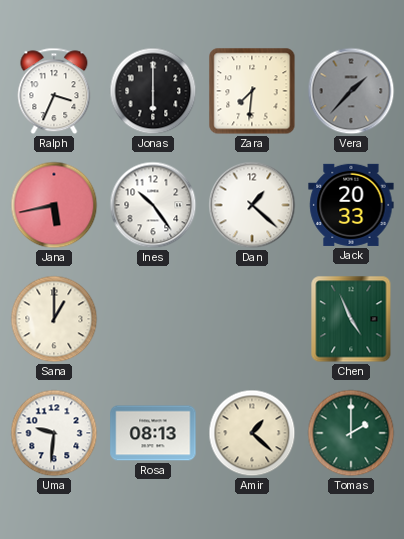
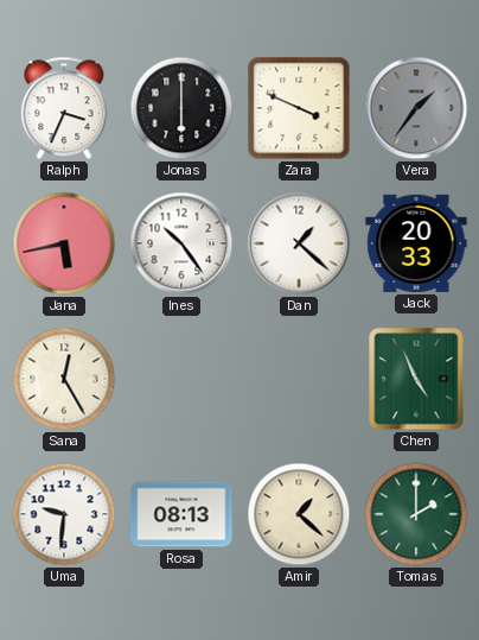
Zara: 7:31 -> 3:49 (299, 108)
Vera: 1:37 -> 1:36 (416, 108)
Sana: 1:00 -> 12:25 (64, 379)
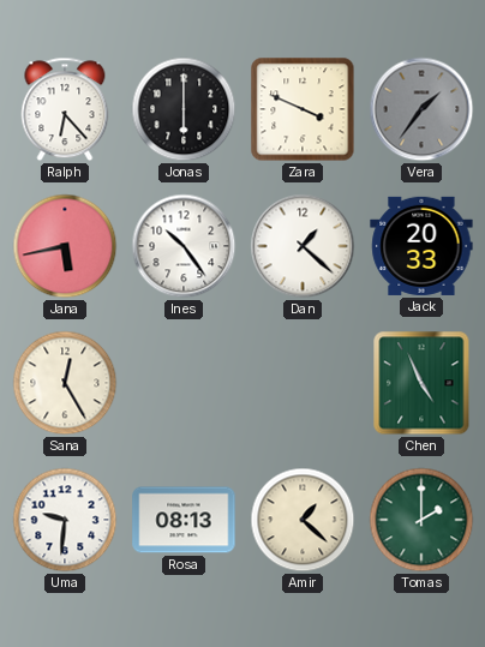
Ralph: 3:34 -> 6:23 (65, 109)
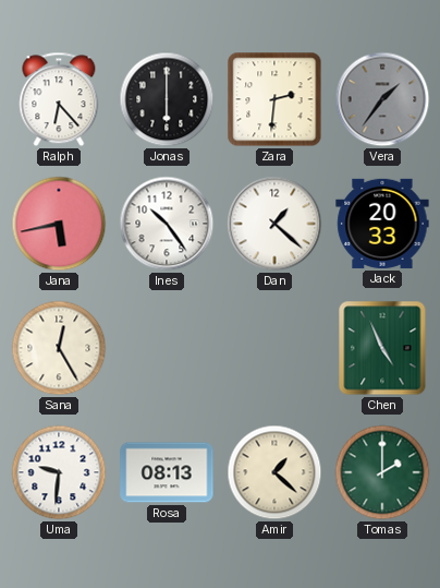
Zara: 3:49 -> 2:31 (274, 99)
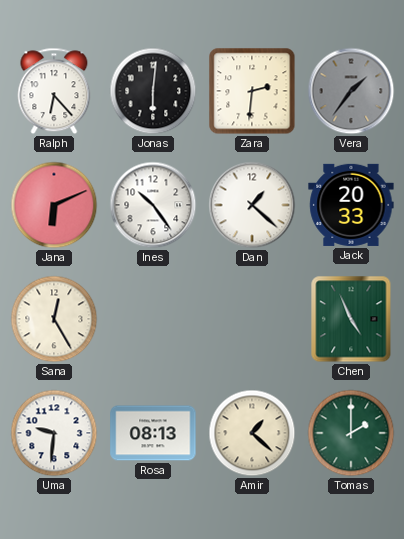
Jonas: 6:00 -> 6:01 (153, 91)
Jana: 5:43 -> 6:11 (54, 205)
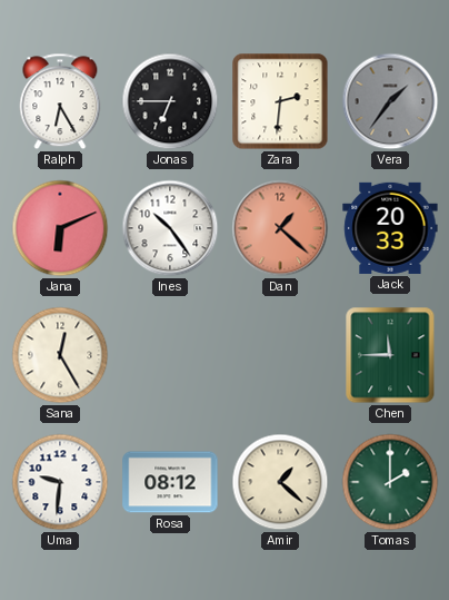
Ralph: 6:23 -> 6:25 (60, 101)
Jonas: 6:01 -> 6:45 (170, 101)
Dan dial: white -> salmon (280, 228)
Chen: 4:56 -> 11:45 (390, 355)
Rosa: 08:13 -> 08:12 (170, 482)
